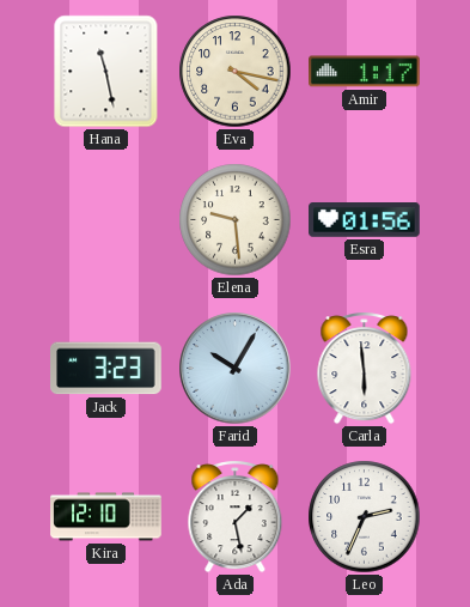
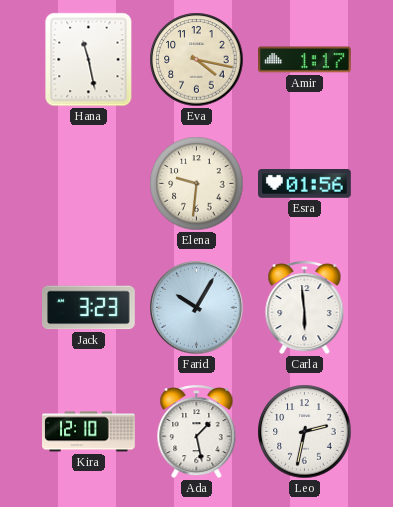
Elena: 9:29 -> 9:31 (197, 184)
Leo: 2:34 -> 2:32 (305, 432)
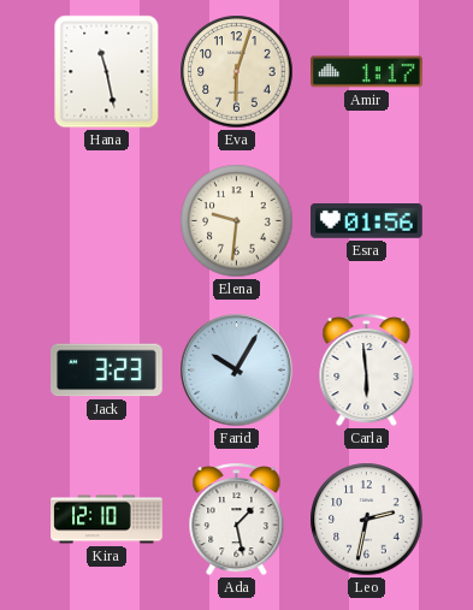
Eva: 4:17 -> 6:03 (237, 72)
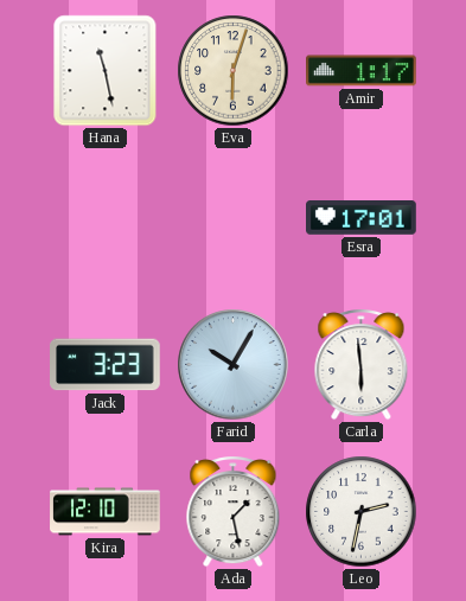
Elena: 9:31 -> none (237, 221)
Esra: 01:56 -> 17:01 (362, 218)
